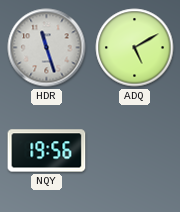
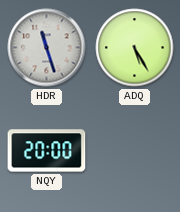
ADQ: 5:10 -> 5:25 (135, 48)
NQY: 19:56 -> 20:00 (47, 151)
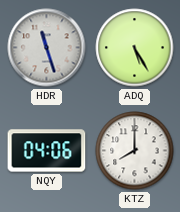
NQY: 20:00 -> 04:06 (47, 151)
KTZ: none -> 8:00 (135, 151)
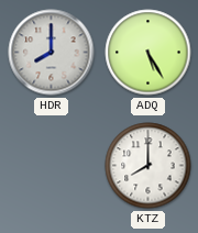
HDR: 11:27 -> 8:00 (52, 53)
NQY: 04:06 -> none (47, 151)
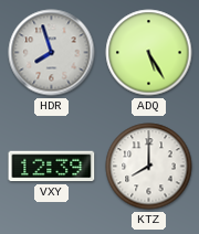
HDR: 8:00 -> 7:57 (52, 53)
VXY: none -> 12:39 (52, 167)
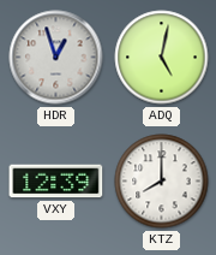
HDR: 7:57 -> 12:57 (56, 58)
ADQ: 5:25 -> 5:02 (162, 58)
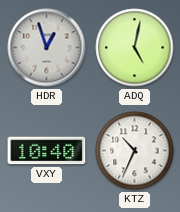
VXY: 12:39 -> 10:40 (47, 151)
KTZ: 8:00 -> 10:34 (135, 151)
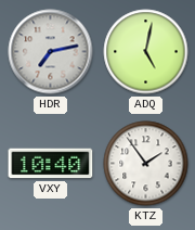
HDR: 12:57 -> 7:13 (51, 52)
KTZ: 10:34 -> 1:54 (146, 164)
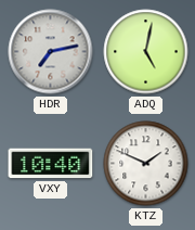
KTZ: 1:54 -> 1:49 (146, 164)
